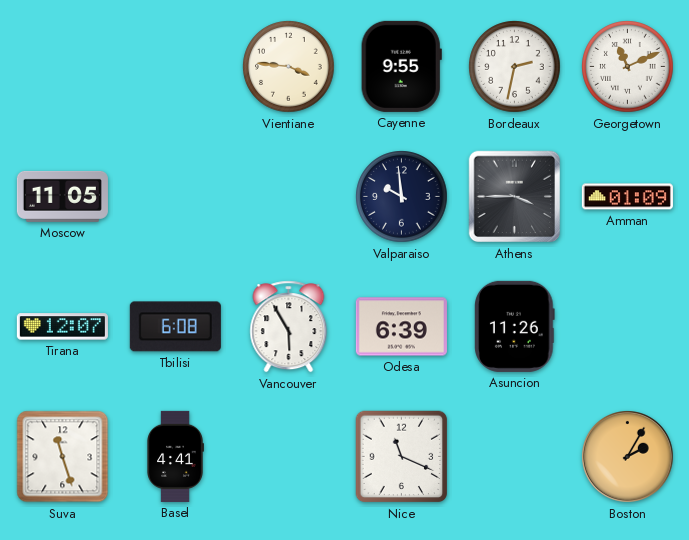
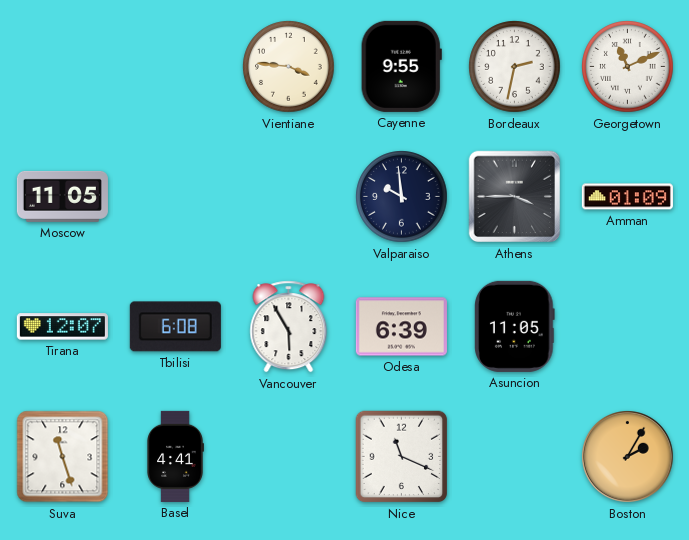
Asuncion: 11:26 -> 11:05 (515, 326)
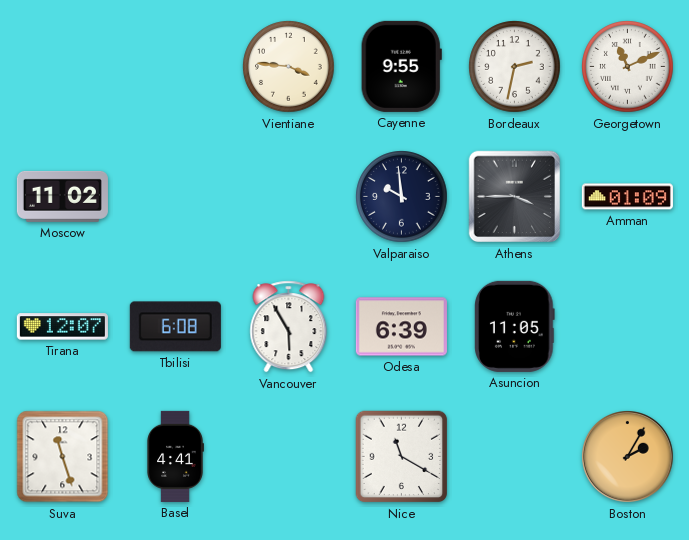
Moscow: 11:05 -> 11:02 (62, 196)
Nice: 11:19 -> 11:20 (402, 457)
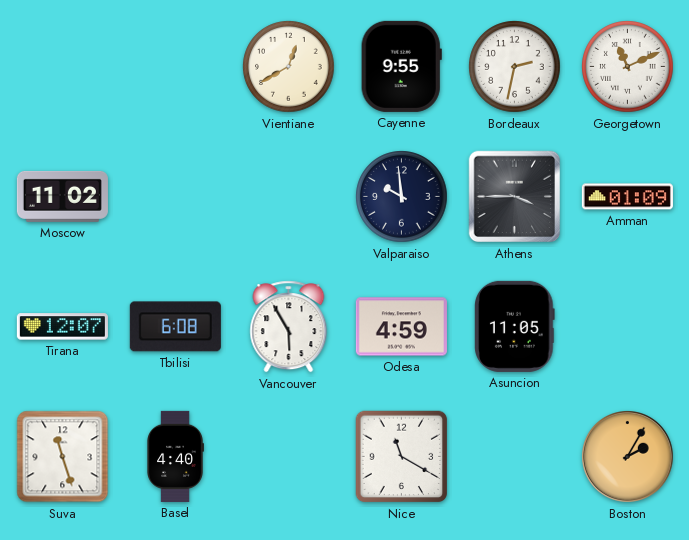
Vientiane: 3:46 -> 12:40 (289, 67)
Odesa: 6:39 -> 4:59 (401, 327)
Basel: 4:41 -> 4:40 (175, 456)
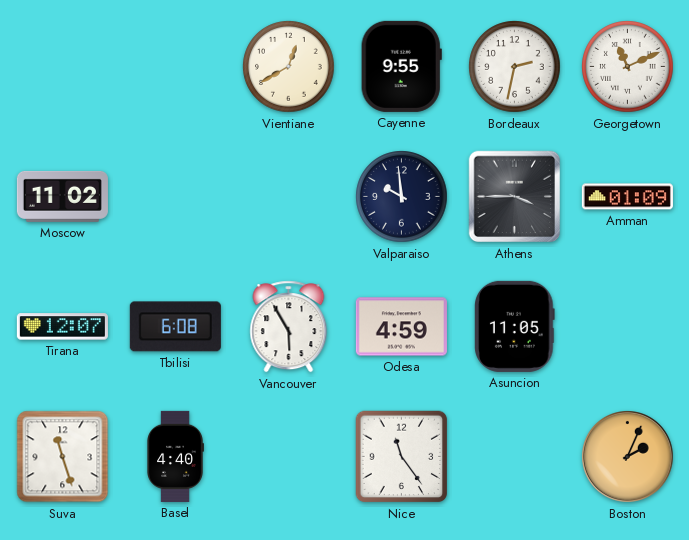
Nice: 11:20 -> 11:24 (402, 457)
Boston: 2:05 -> 2:04 (628, 457)
